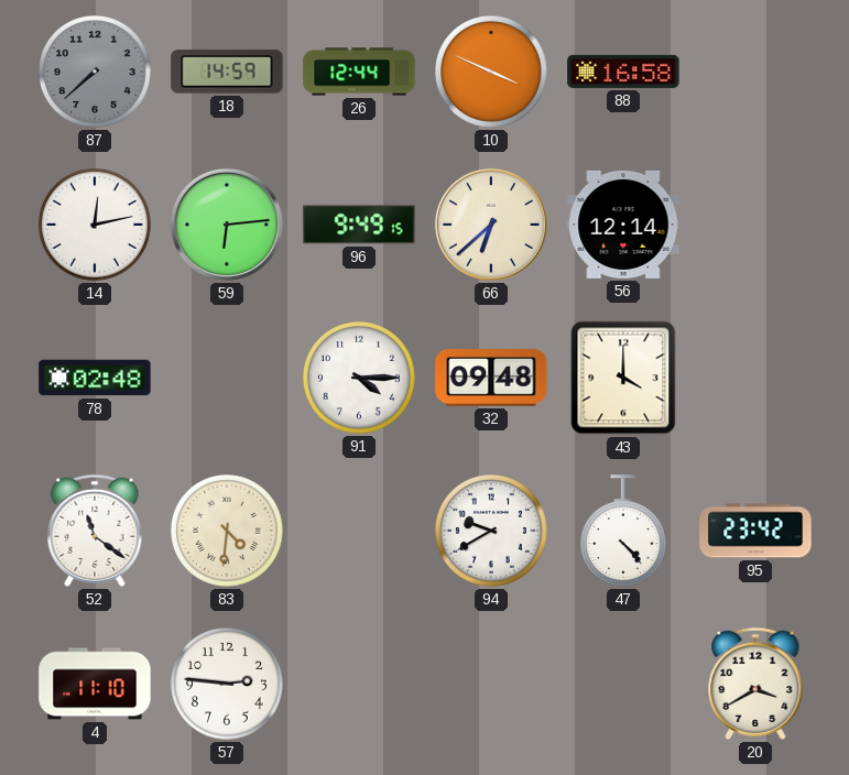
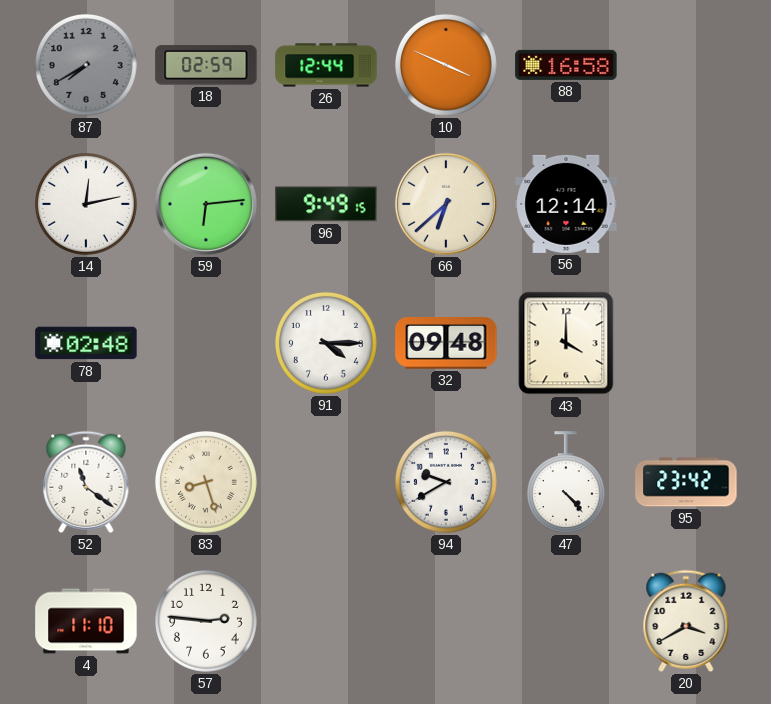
87: 7:38 -> 7:40 (87, 66)
18: 14:59 -> 02:59 (206, 65)
83: 4:31 -> 8:27 (207, 483)
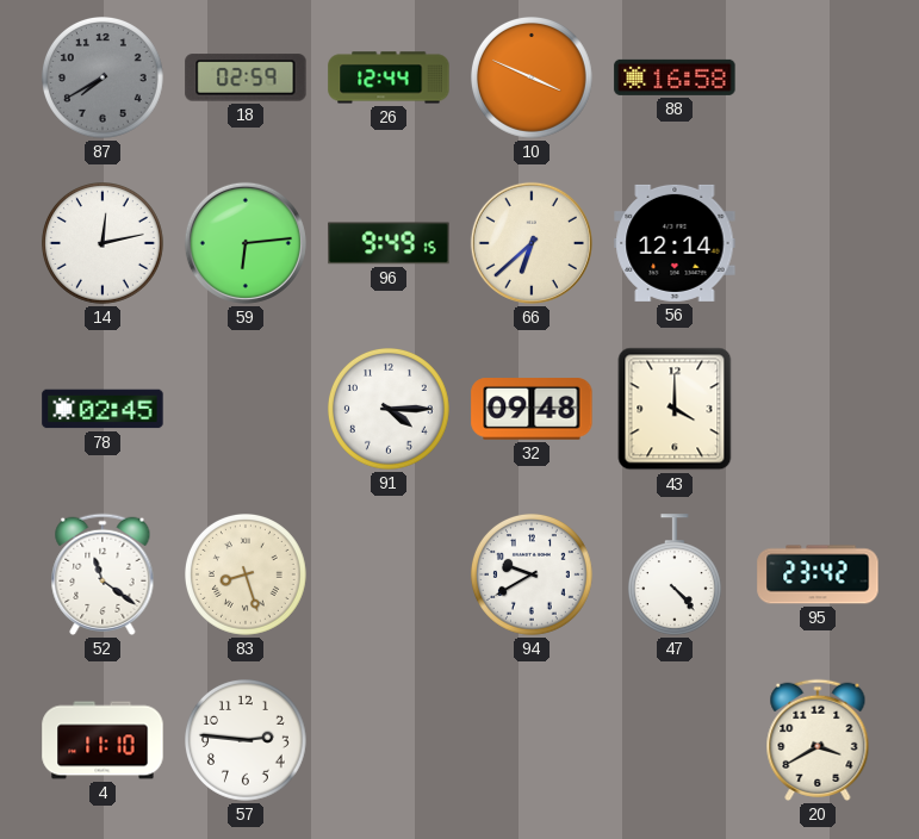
78: 02:48 -> 02:45 (103, 409)
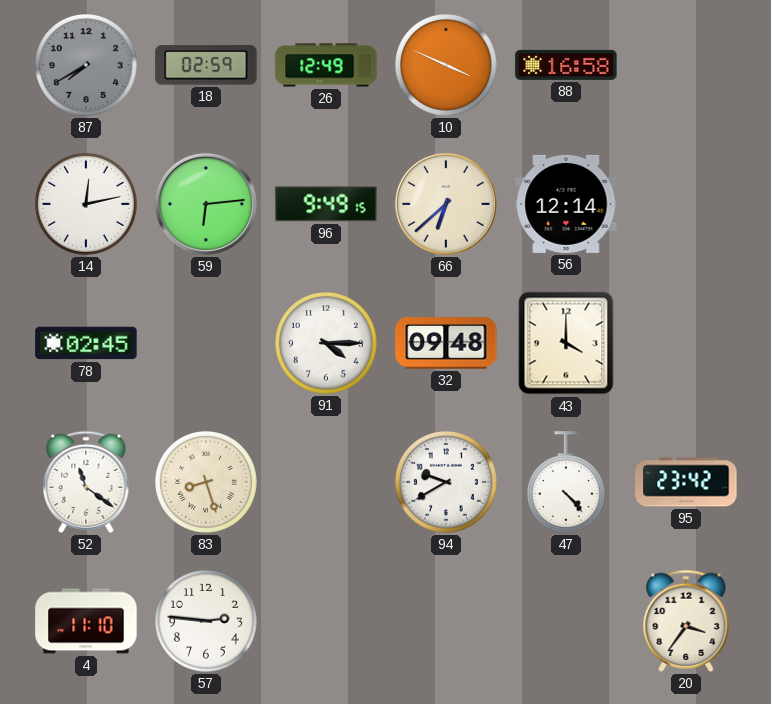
26: 12:44 -> 12:49 (326, 65)
20: 3:40 -> 3:36 (686, 621)
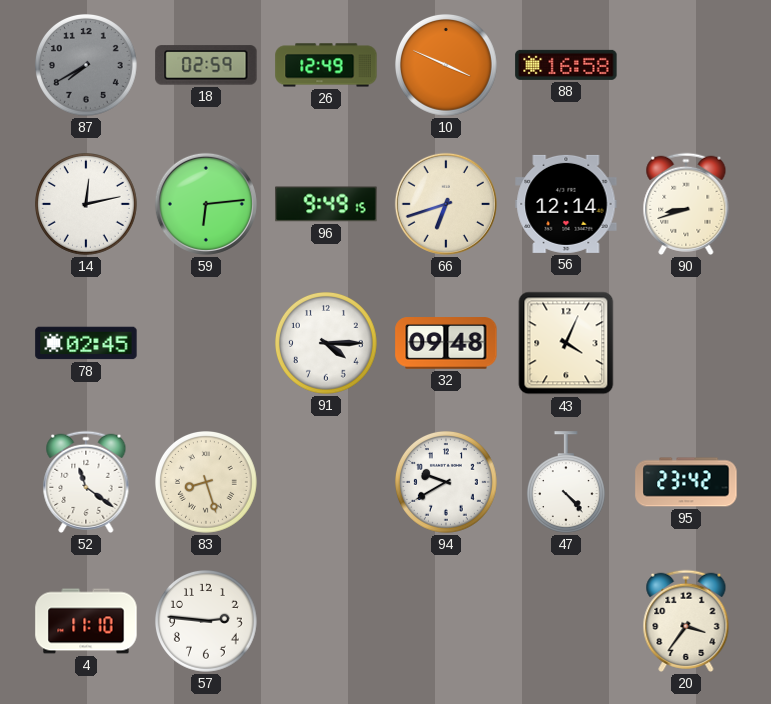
66: 6:38 -> 6:42 (446, 204)
90: none -> 8:42 (686, 204)
43: 4:00 -> 4:04 (566, 343)
